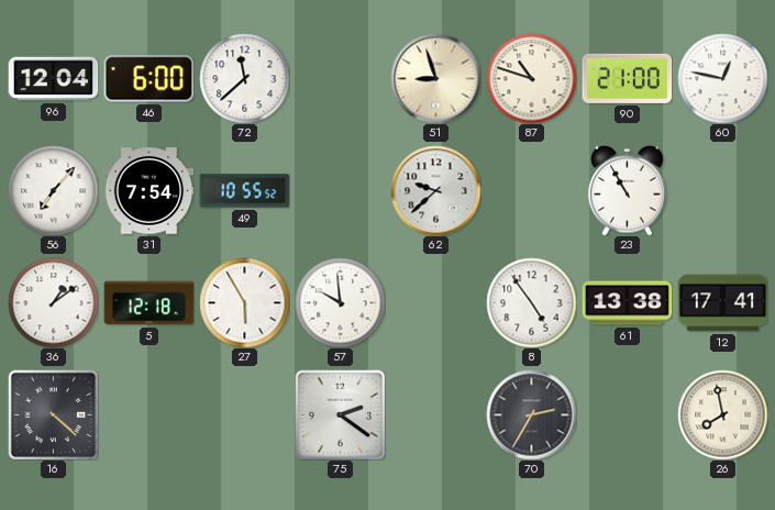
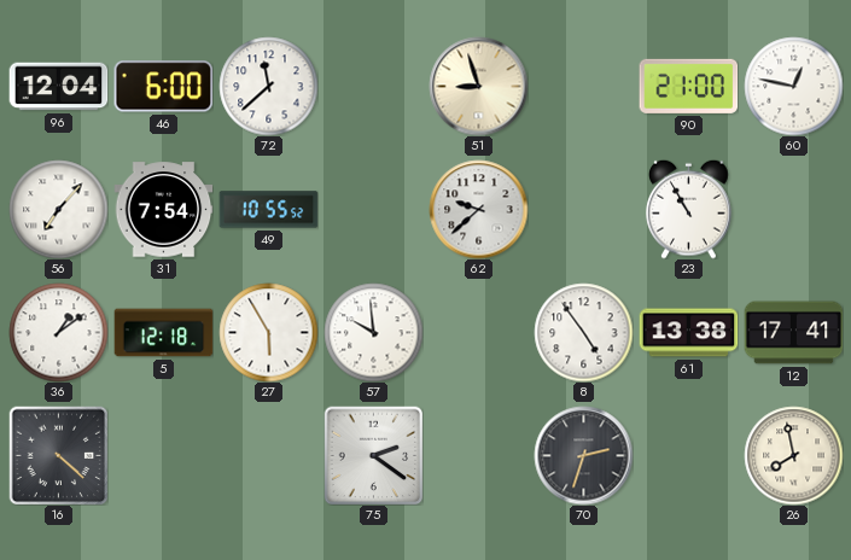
87: 10:48 -> none (531, 78)
70: 2:35 -> 2:33 (583, 455)
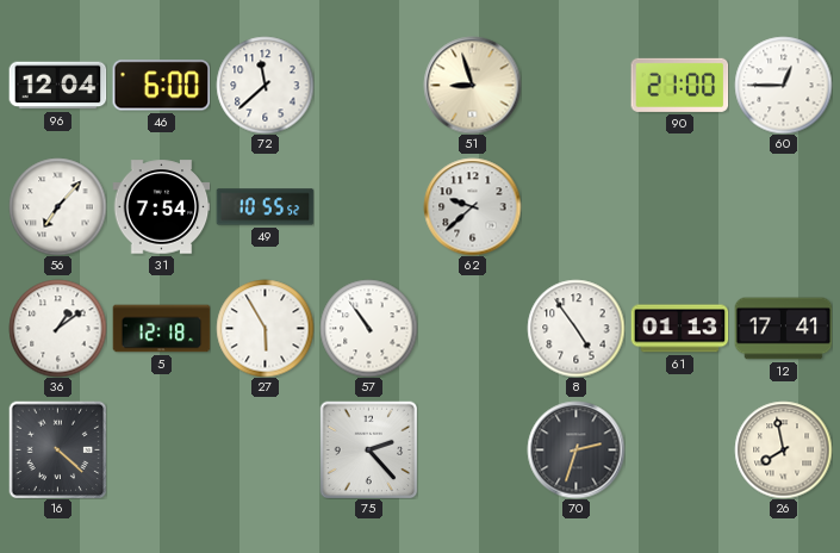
60: 12:47 -> 12:45 (783, 85)
23: 10:55 -> none (689, 209)
57: 9:59 -> 10:54 (368, 328)
61: 13:38 -> 01:13 (679, 329)
75: 2:21 -> 2:23 (368, 449)
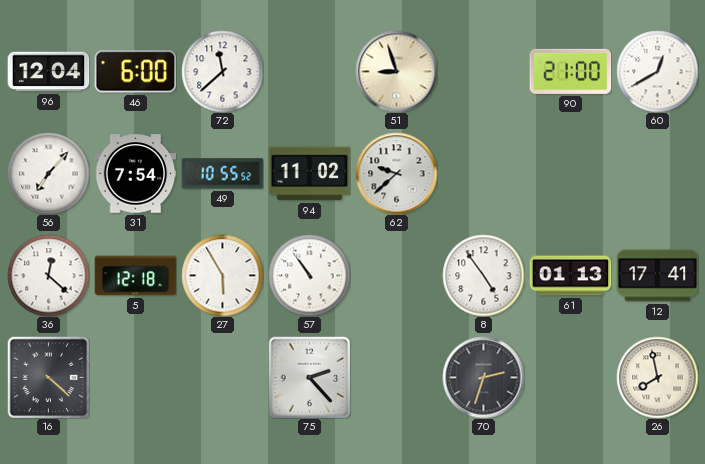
60: 12:45 -> 12:40 (657, 71)
94: none -> 11:02 (309, 174)
36: 1:09 -> 12:22 (48, 275)
